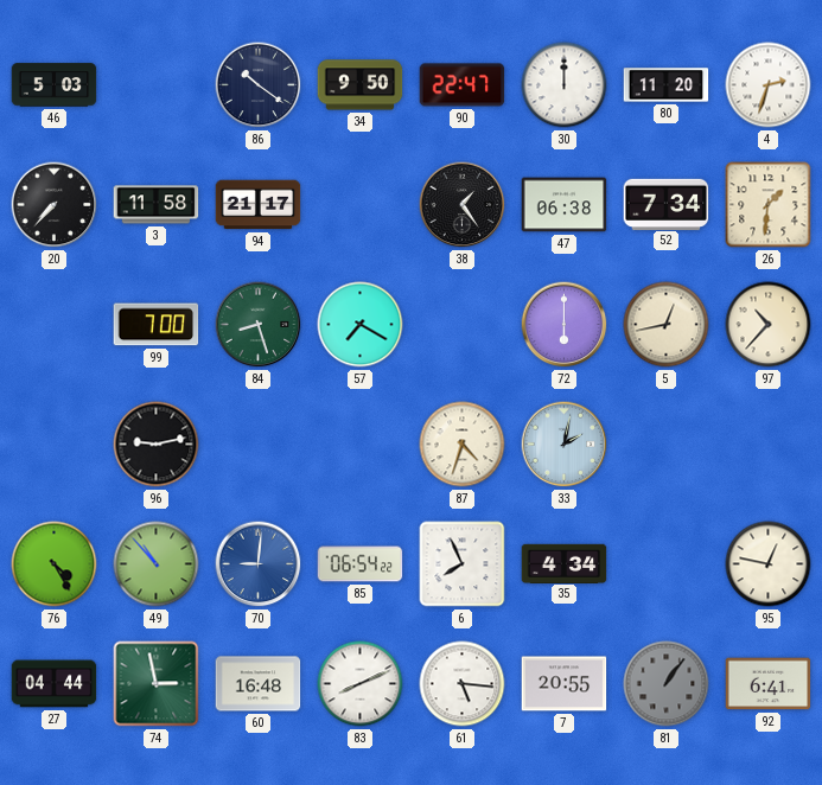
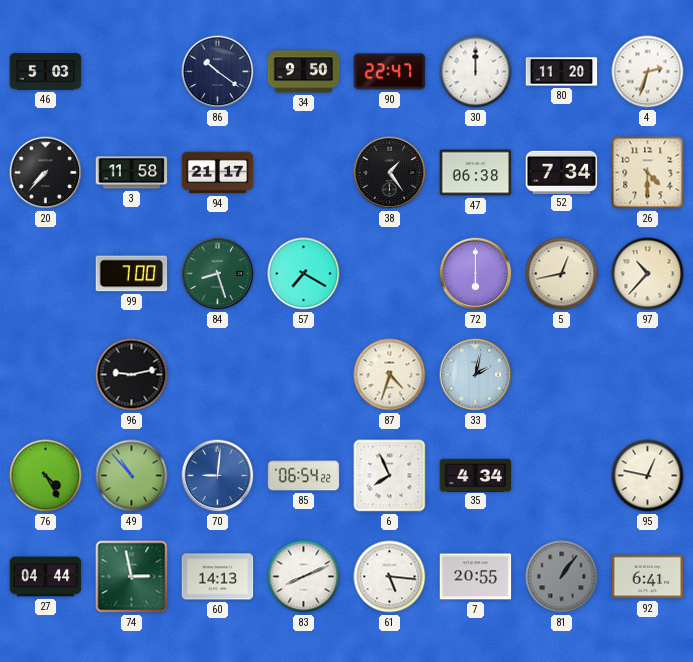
26: 1:31 -> 4:30 (648, 173)
60: 16:48 -> 14:13 (218, 577)
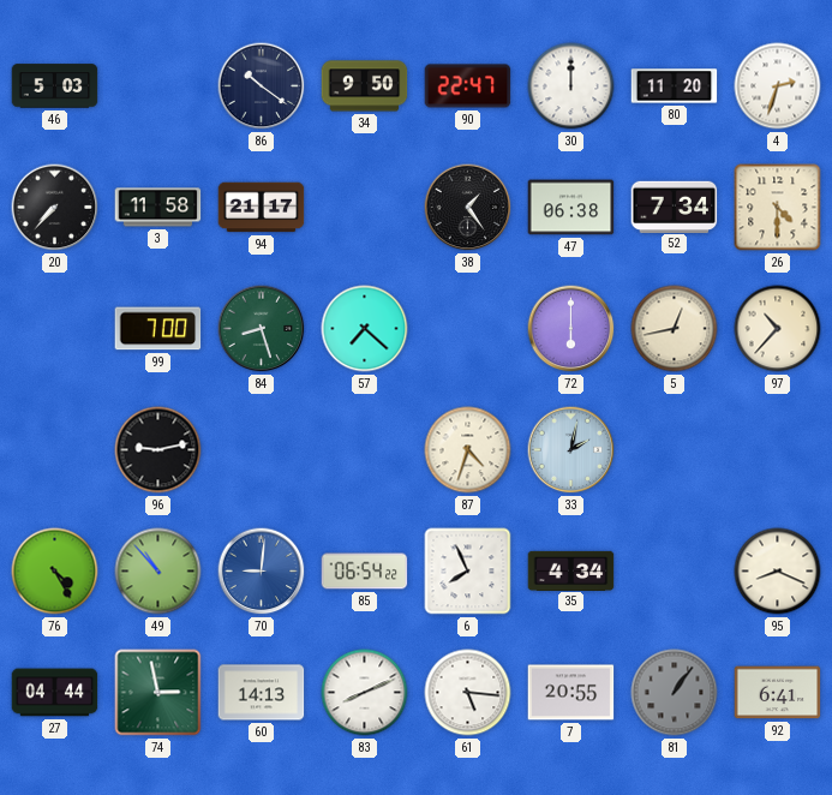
57: 7:20 -> 7:22 (365, 329)
95: 12:47 -> 8:19 (778, 572)
